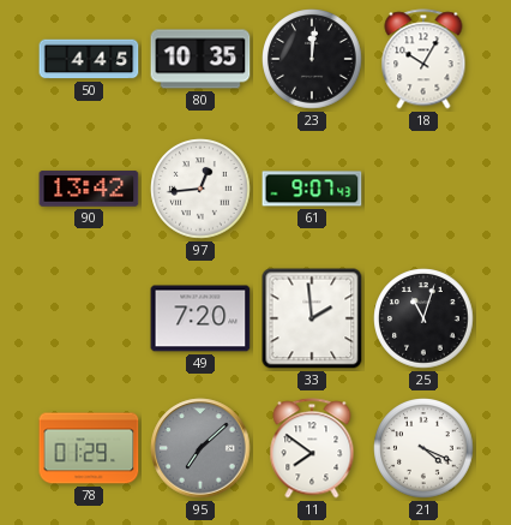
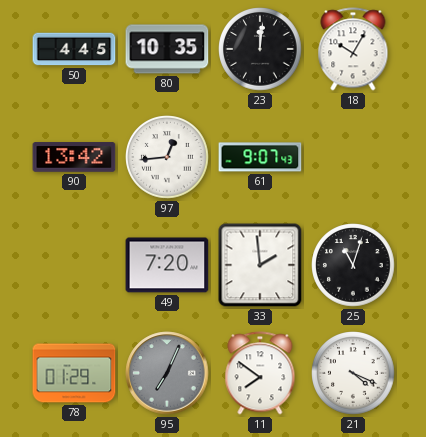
95: 7:08 -> 7:04 (167, 373)
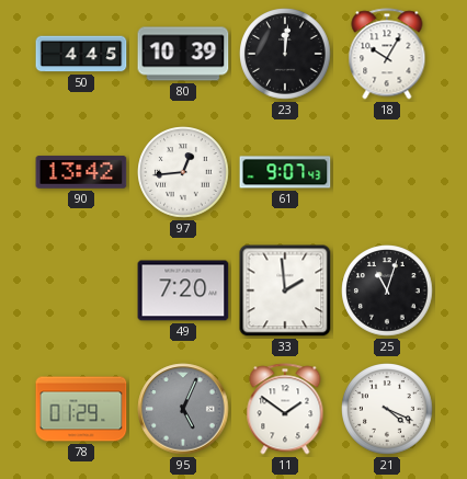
80: 10:35 -> 10:39 (183, 54)
95: 7:04 -> 5:04 (183, 409)
11: 7:51 -> 1:51 (285, 409)
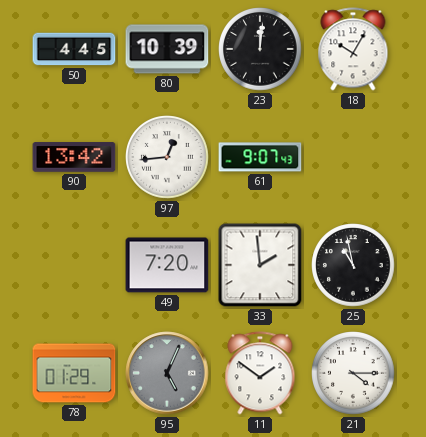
25: 11:03 -> 10:58 (353, 265)
21: 4:19 -> 4:15 (353, 373)
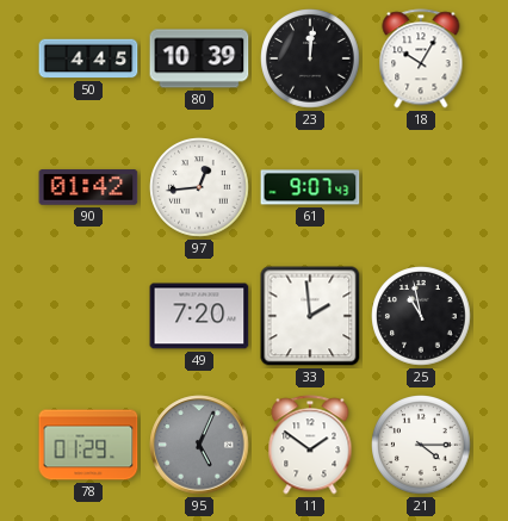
90: 13:42 -> 01:42 (88, 187)
